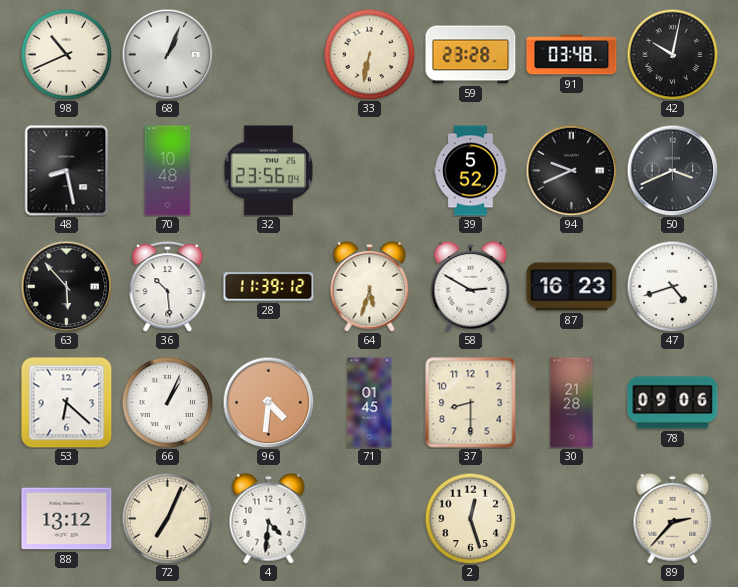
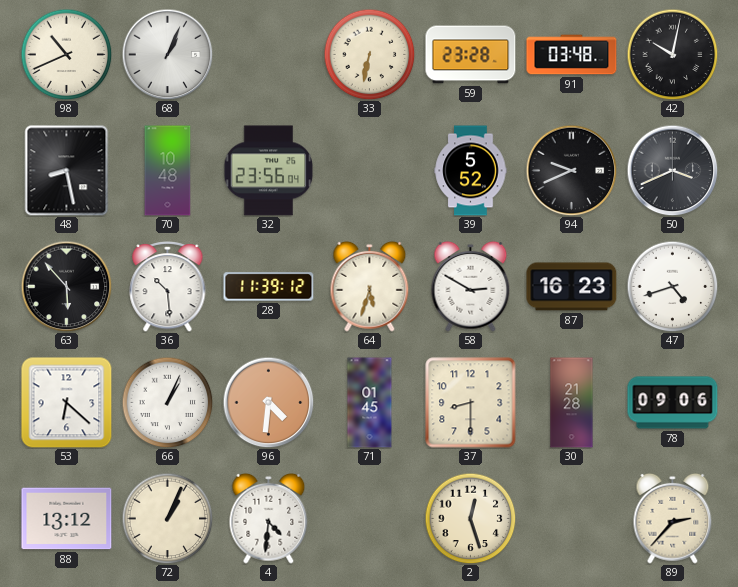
72: 7:04 -> 1:04 (167, 518)
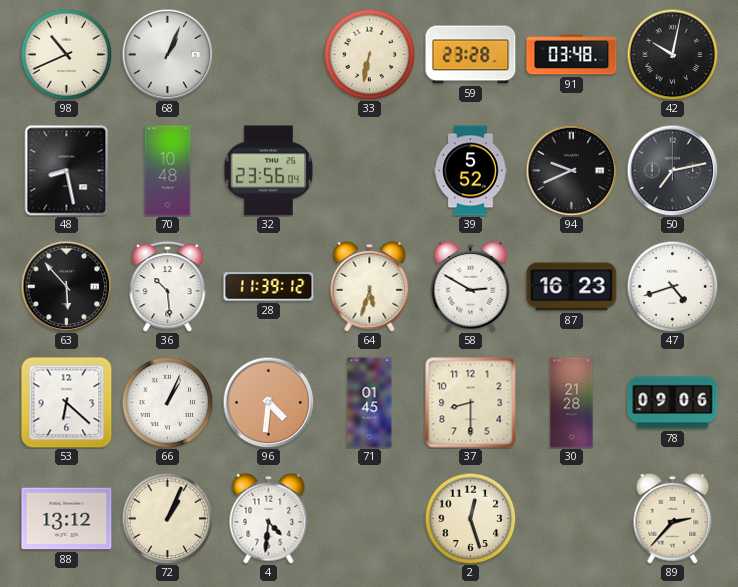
50: 3:41 -> 7:13 (672, 170)
